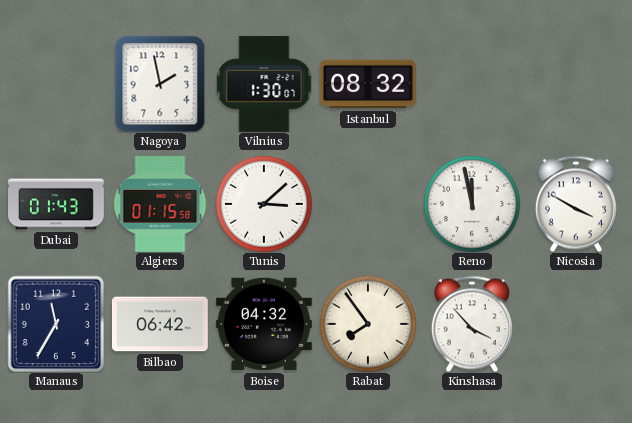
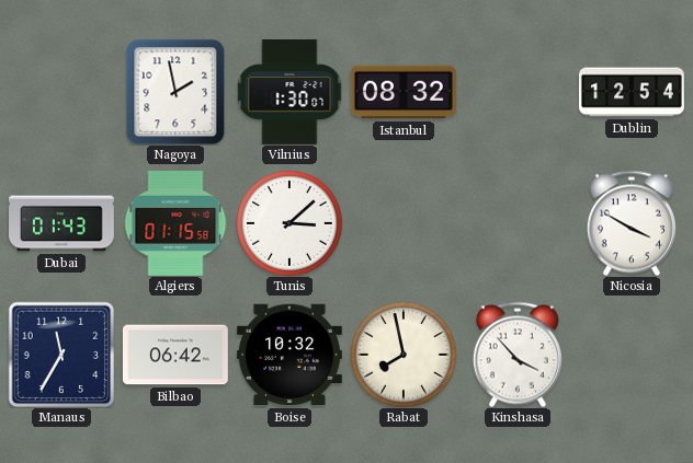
Dublin: none -> 12:54 (633, 92)
Reno: 11:58 -> none (472, 204)
Boise: 04:32 -> 10:32 (289, 355)
Rabat: 7:54 -> 7:58 (404, 355)
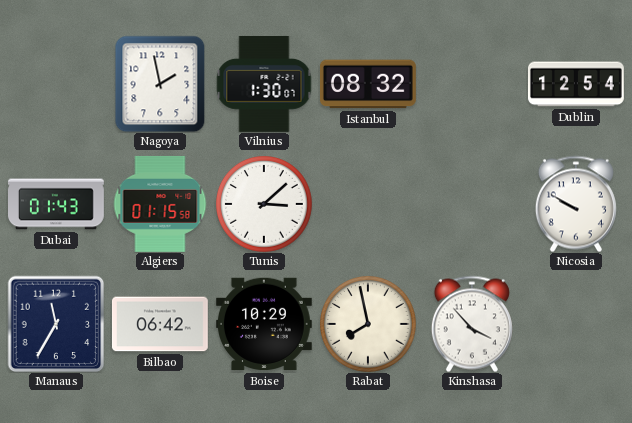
Nicosia: 3:50 -> 9:50 (576, 204)
Boise: 10:32 -> 10:29 (264, 324)
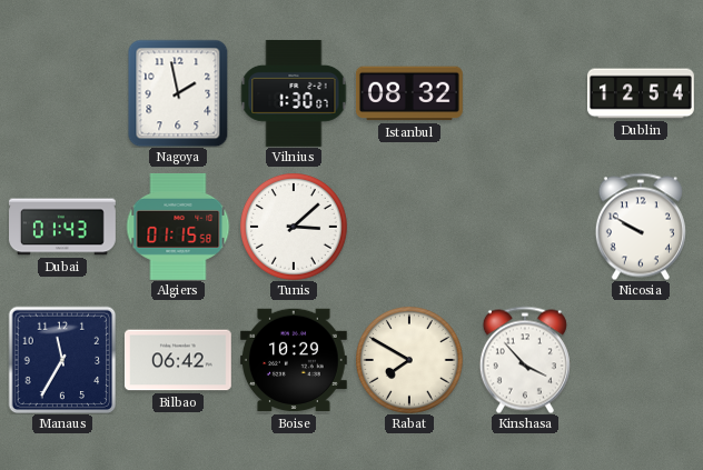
Rabat: 7:58 -> 7:50 (409, 360)
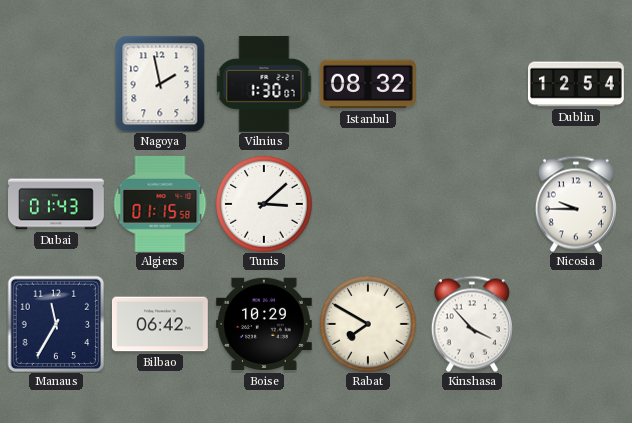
Nicosia: 9:50 -> 9:45 (576, 204)
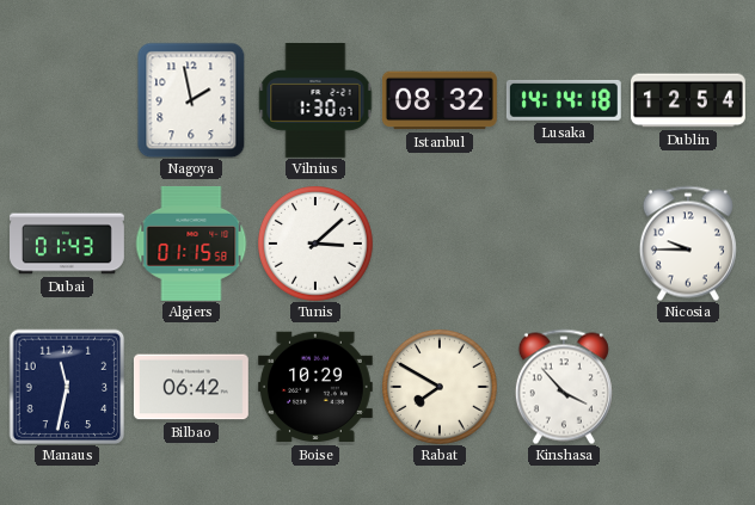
Lusaka: none -> 14:14 (564, 100)
Manaus: 11:35 -> 11:32 (67, 387)
